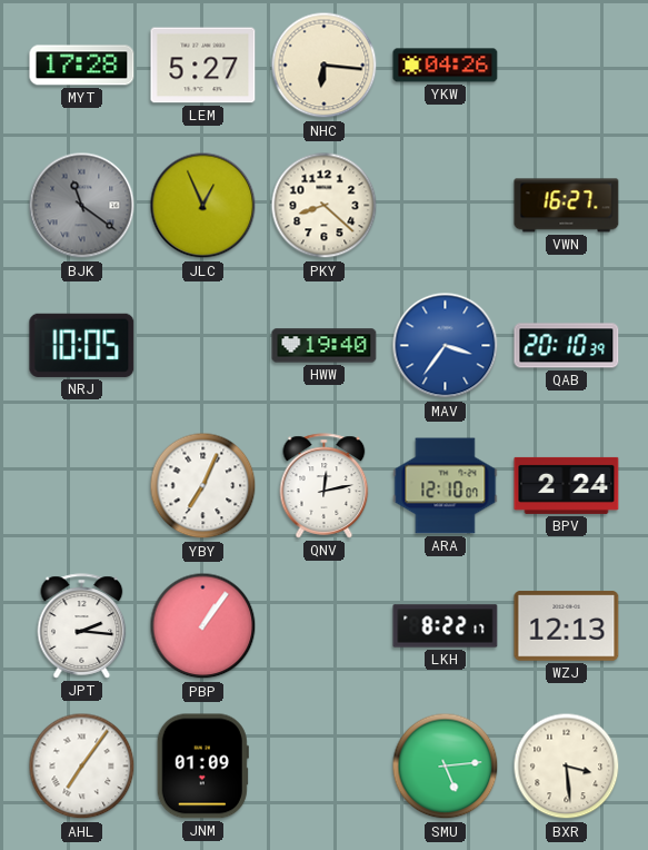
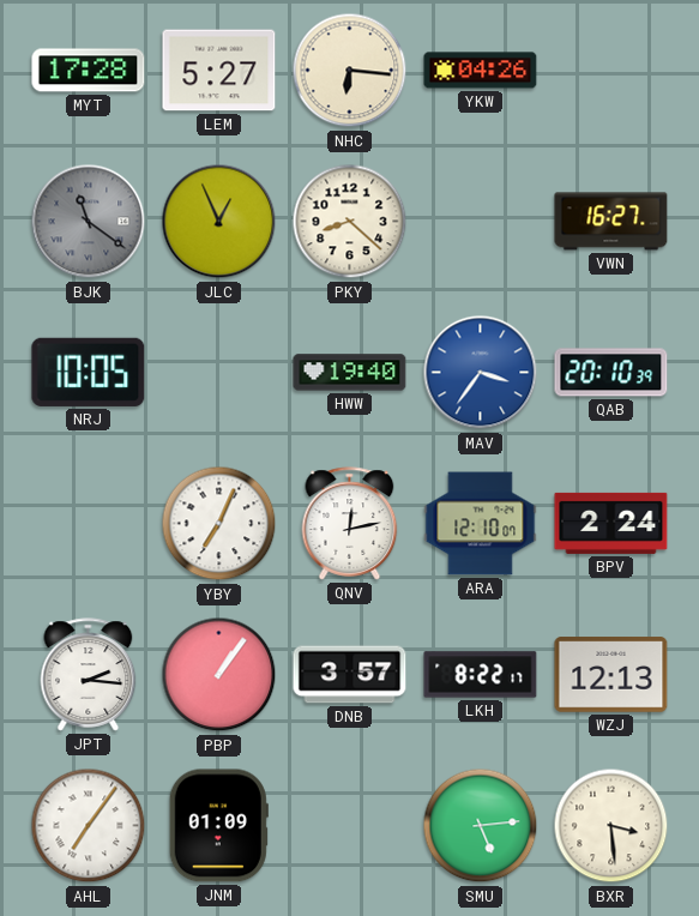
DNB: none -> 3:57 (350, 675)
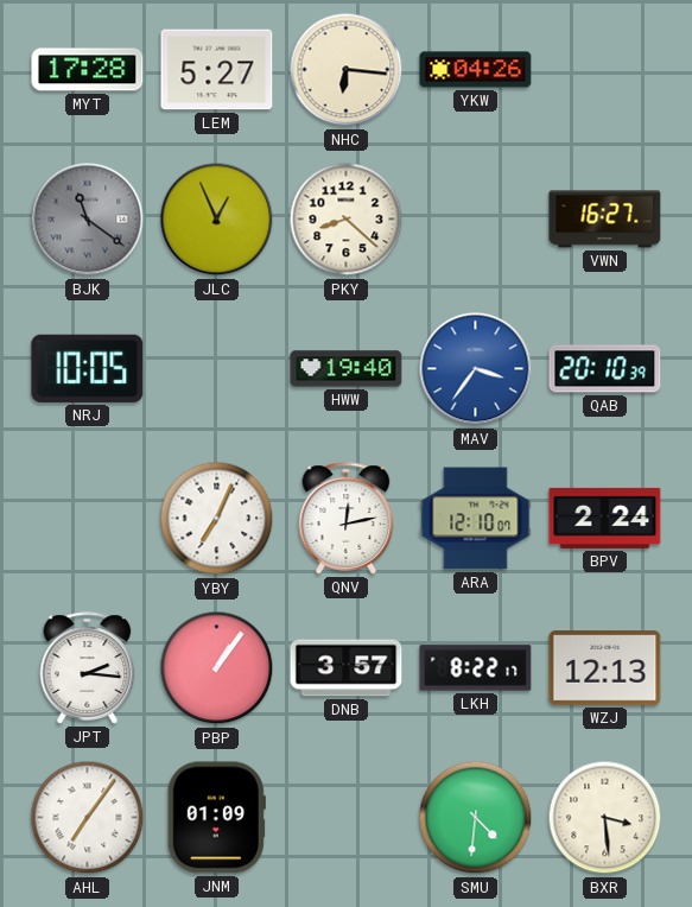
SMU: 5:14 -> 4:31 (476, 818)
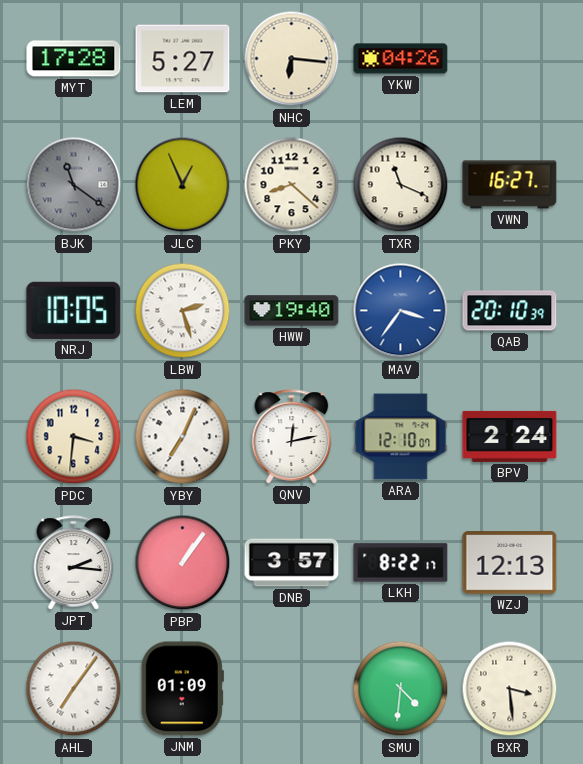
TXR: none -> 11:19 (401, 185)
LBW: none -> 2:27 (183, 311)
PDC: none -> 3:31 (74, 437)
